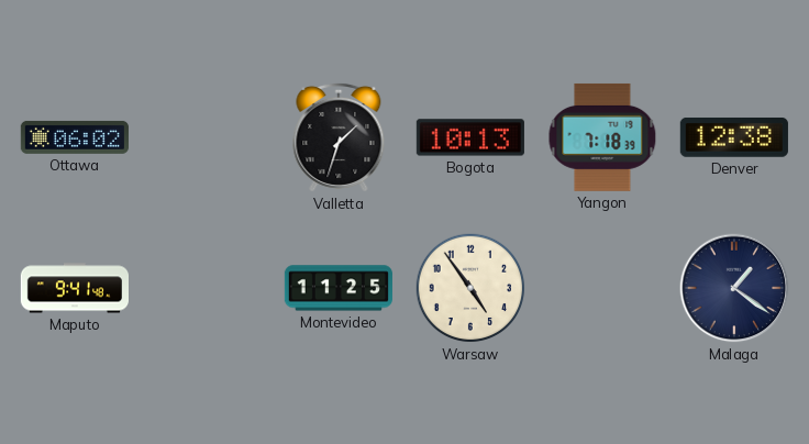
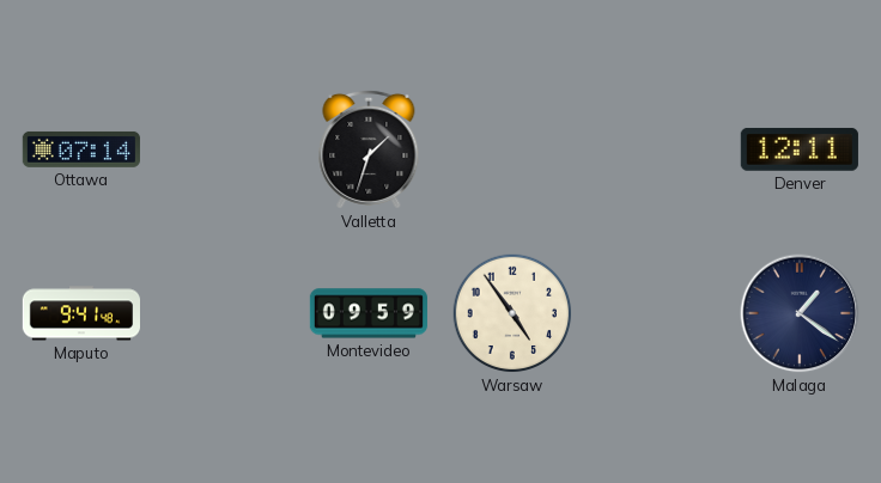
Ottawa: 06:02 -> 07:14 (81, 149)
Bogota: 10:13 -> none (470, 137)
Yangon: 7:18 -> none (602, 137)
Denver: 12:38 -> 12:11 (800, 149)
Montevideo: 11:25 -> 09:59 (369, 313)
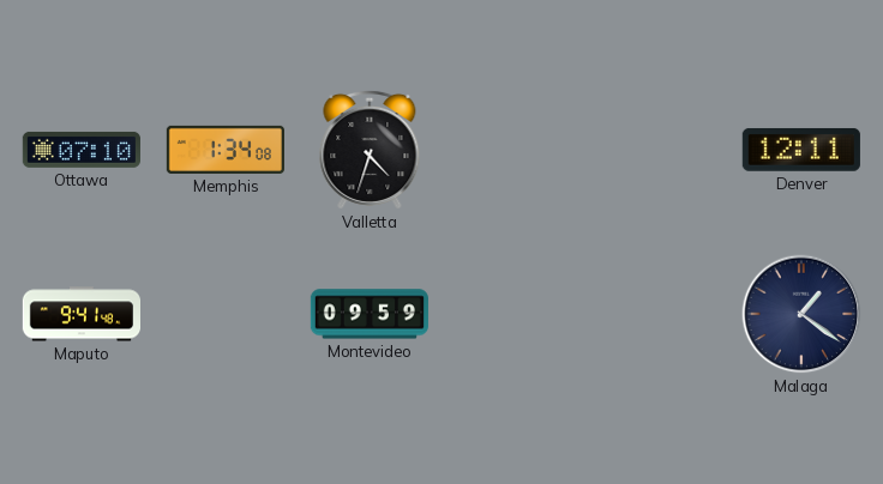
Ottawa: 07:14 -> 07:10 (82, 150)
Memphis: none -> 1:34 (226, 150)
Valletta: 1:33 -> 4:33 (370, 150)
Warsaw: 4:54 -> none (512, 313)
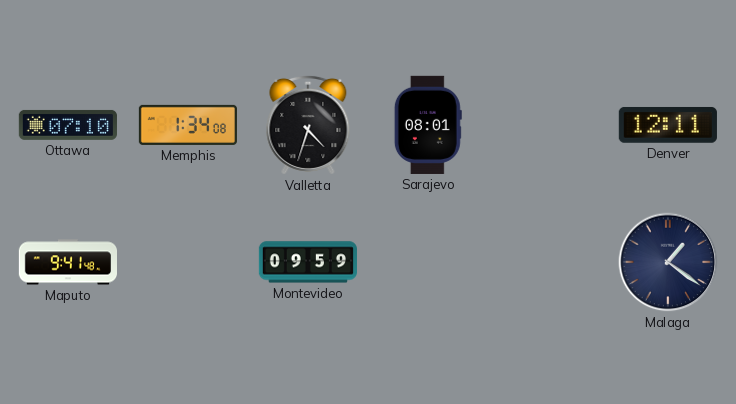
Sarajevo: none -> 08:01 (428, 125)
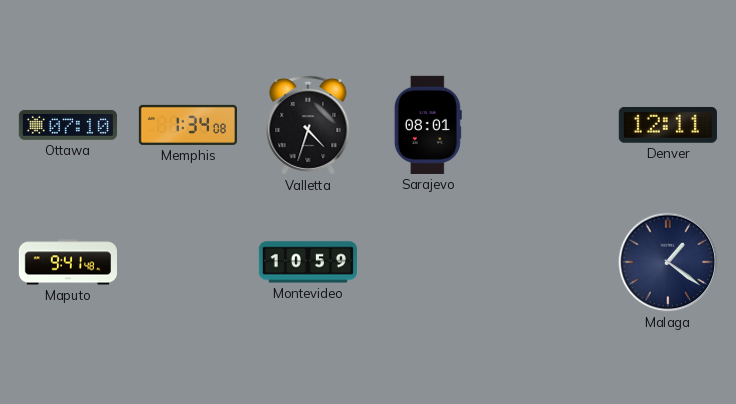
Montevideo: 09:59 -> 10:59 (308, 262)
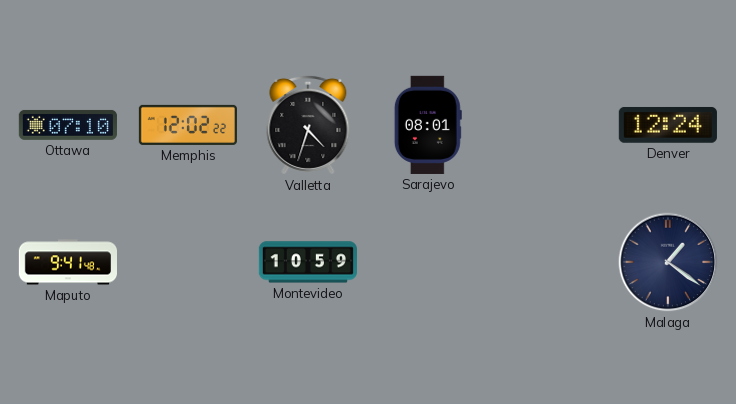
Memphis: 1:34 -> 12:02 (188, 125)
Denver: 12:11 -> 12:24 (668, 125)
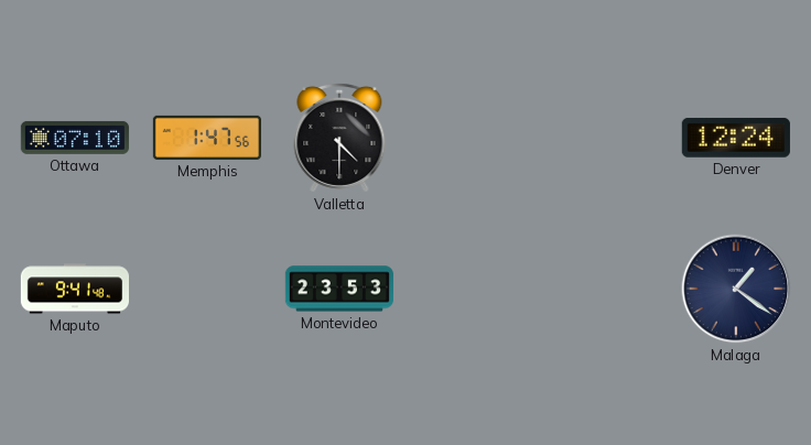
Memphis: 12:02 -> 1:47 (207, 138)
Valletta: 4:33 -> 4:30 (339, 138)
Sarajevo: 08:01 -> none (428, 125)
Montevideo: 10:59 -> 23:53 (339, 289)
